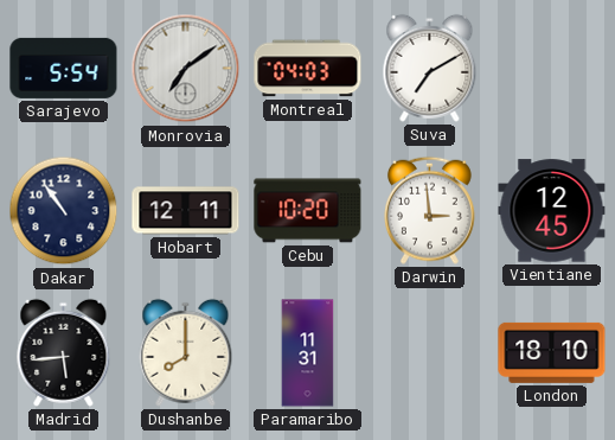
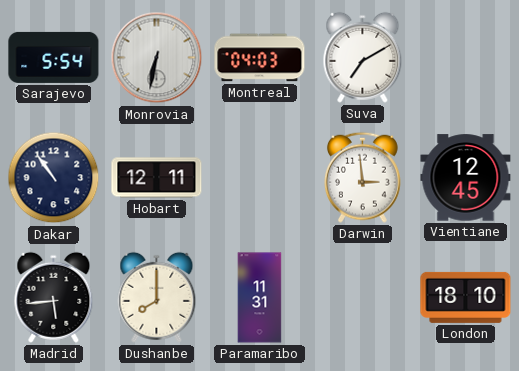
Monrovia: 7:09 -> 6:32 (157, 58)
Cebu: 10:20 -> none (308, 211)
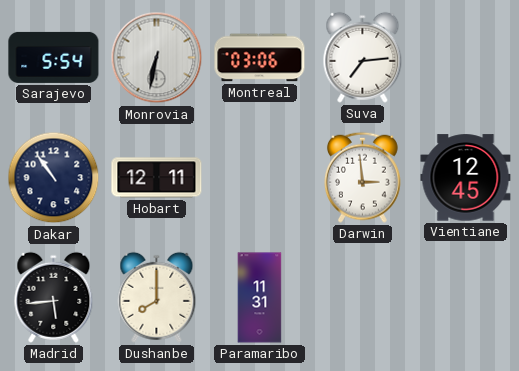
Montreal: 04:03 -> 03:06 (260, 58)
Suva: 7:10 -> 7:14 (363, 57)
London: 18:10 -> none (466, 297)
